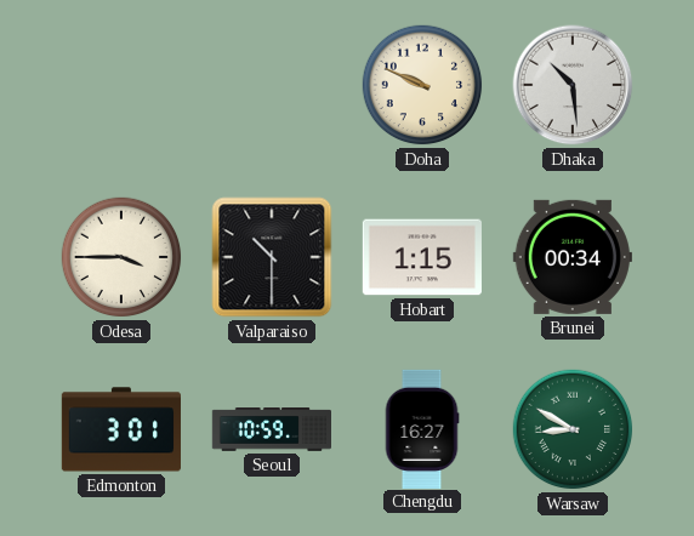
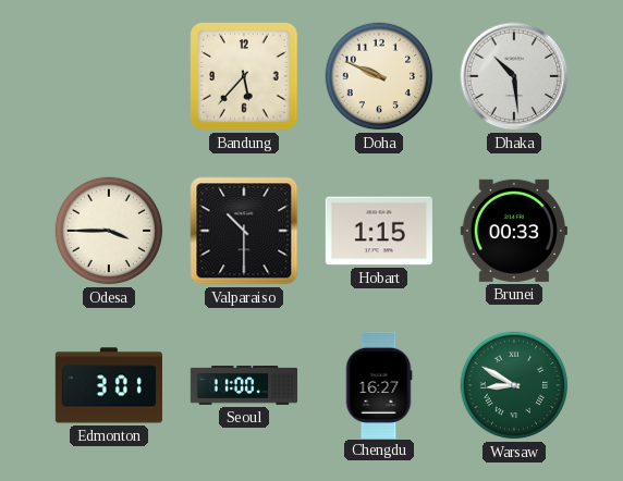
Bandung: none -> 5:37 (244, 76)
Brunei: 00:34 -> 00:33 (514, 231)
Seoul: 10:59 -> 11:00 (243, 386)
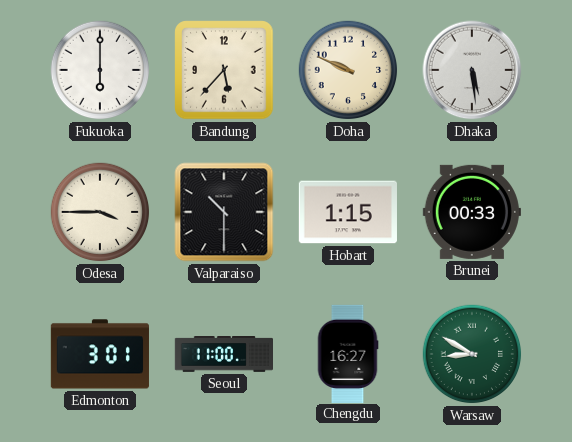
Fukuoka: none -> 6:00 (100, 70)
Dhaka: 10:29 -> 5:29 (472, 70)
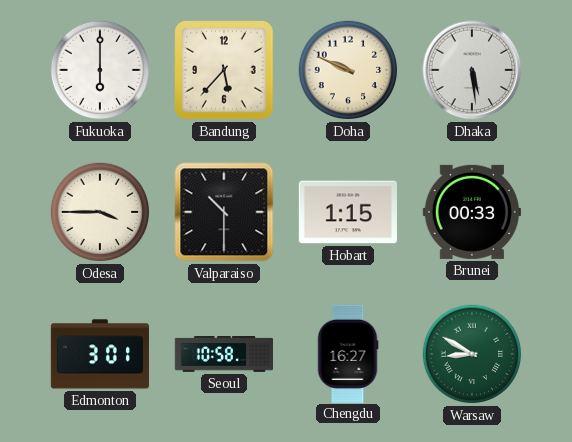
Seoul: 11:00 -> 10:58 (223, 355)
